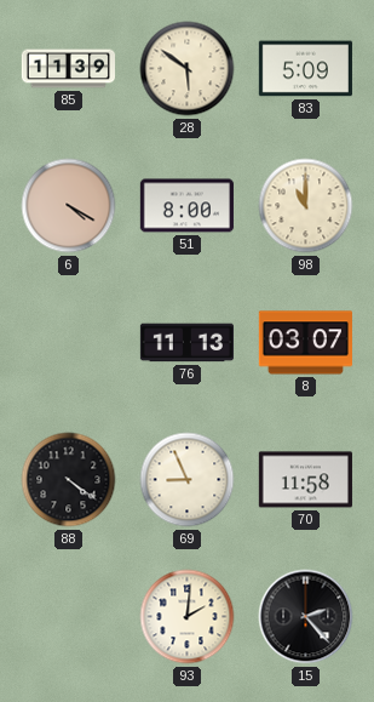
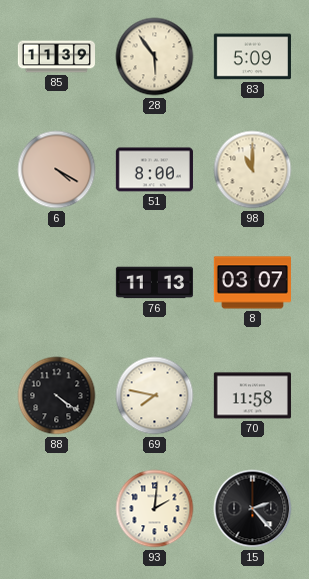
28: 5:51 -> 5:54 (155, 57)
69: 8:56 -> 7:47 (155, 396)
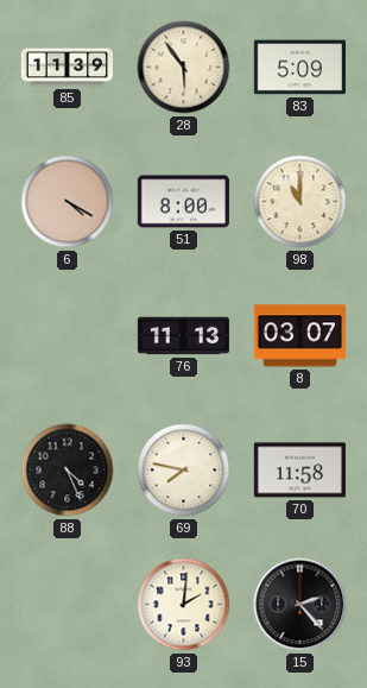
88: 4:21 -> 4:26 (68, 471)
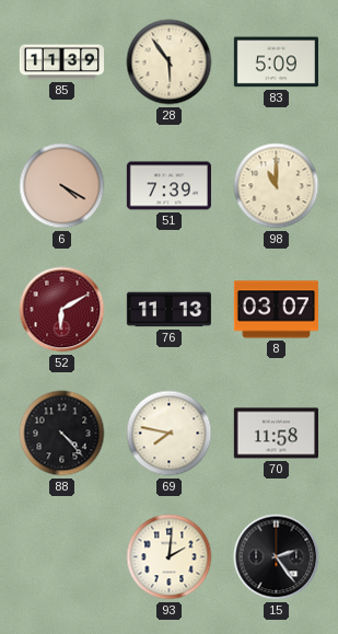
51: 8:00 -> 7:39 (168, 186)
52: none -> 6:10 (62, 310)
88: 4:26 -> 4:23 (62, 434)
15: 2:23 -> 2:24 (277, 557)
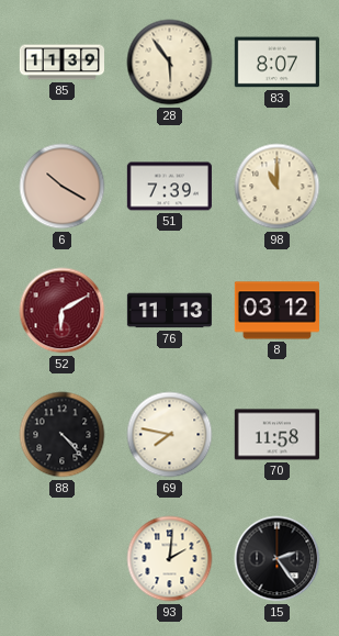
83: 5:09 -> 8:07 (276, 63)
6: 4:20 -> 10:20 (63, 187)
8: 03:07 -> 03:12 (276, 311)
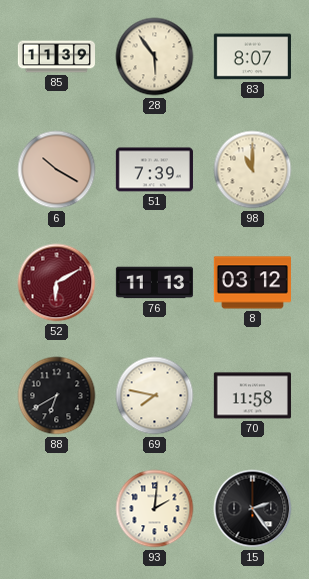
88: 4:23 -> 6:40 (57, 396)
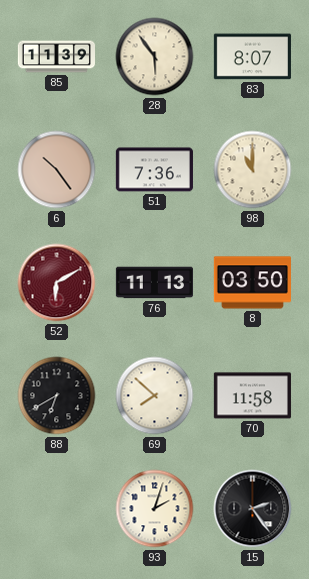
6: 10:20 -> 10:24 (57, 170)
51: 7:39 -> 7:36 (154, 170)
8: 03:12 -> 03:50 (252, 283)
69: 7:47 -> 7:52 (155, 396)
93: 2:01 -> 2:03 (155, 509)
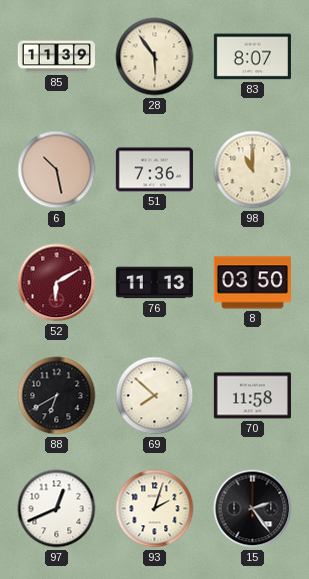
6: 10:24 -> 10:28 (57, 170)
97: none -> 12:41 (57, 509)
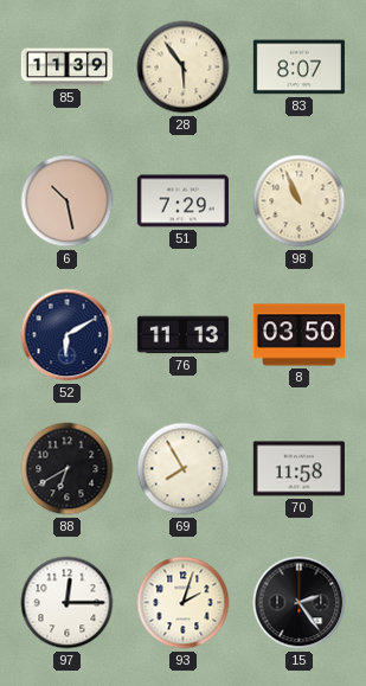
51: 7:36 -> 7:29 (182, 201)
98: 11:00 -> 10:56 (300, 201)
52 dial: burgundy -> navy (68, 335)
69: 7:52 -> 7:55 (184, 469)
97: 12:41 -> 12:15 (68, 603)
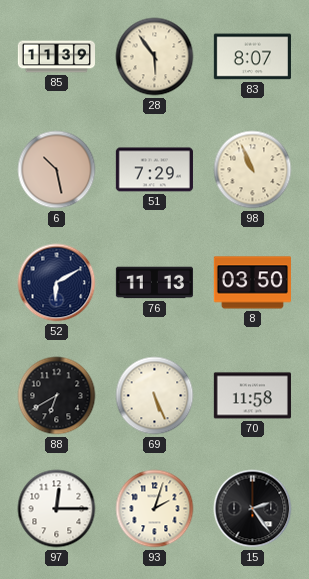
69: 7:55 -> 5:26 (155, 396)
